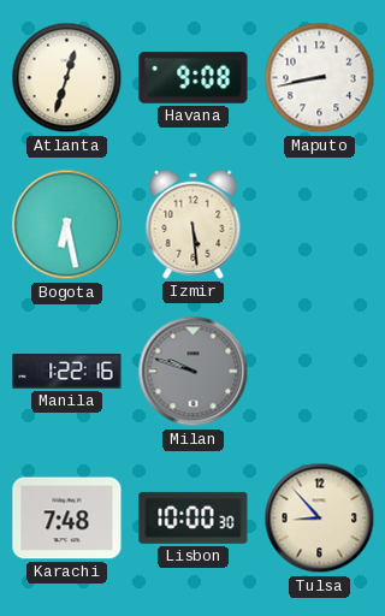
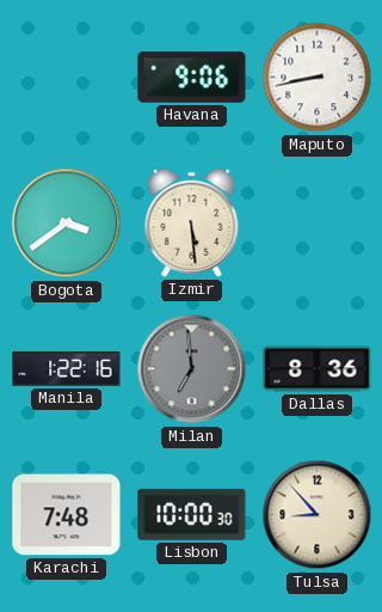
Atlanta: 12:33 -> none (67, 78)
Havana: 9:08 -> 9:06 (192, 78)
Bogota: 6:28 -> 3:39 (67, 224)
Milan: 9:48 -> 6:59 (192, 369)
Dallas: none -> 8:36 (318, 369)
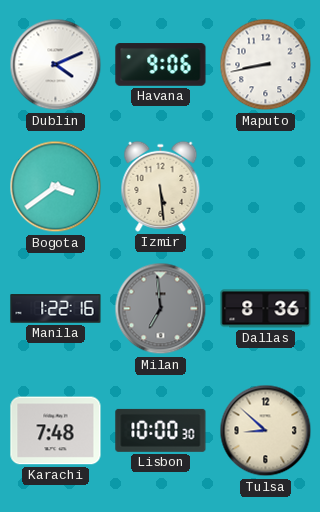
Dublin: none -> 4:11 (56, 65)
Tulsa: 8:53 -> 8:52 (266, 431)
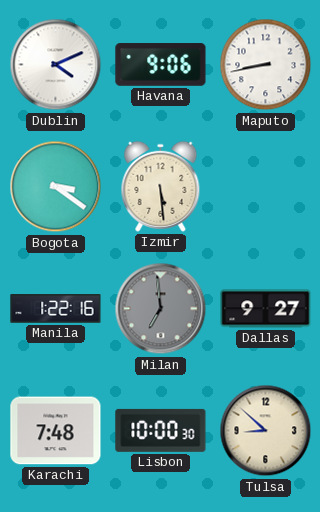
Bogota: 3:39 -> 3:21 (56, 187)
Dallas: 8:36 -> 9:27 (266, 309)
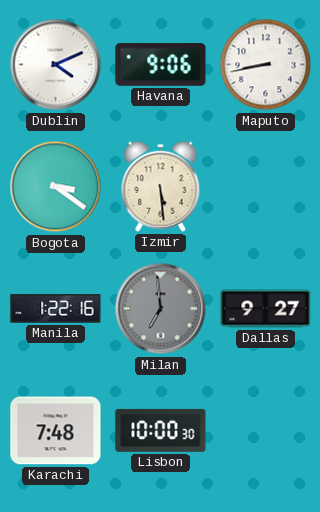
Tulsa: 8:52 -> none (266, 431)
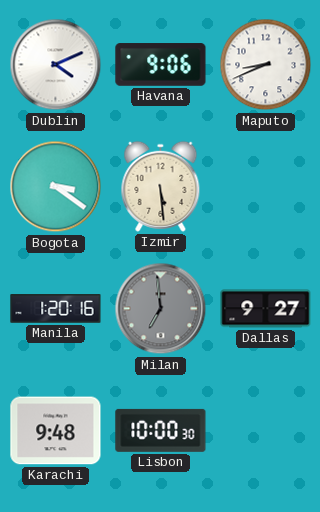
Maputo: 8:43 -> 8:41 (266, 65)
Manila: 1:22 -> 1:20 (56, 309)
Karachi: 7:48 -> 9:48 (56, 431)
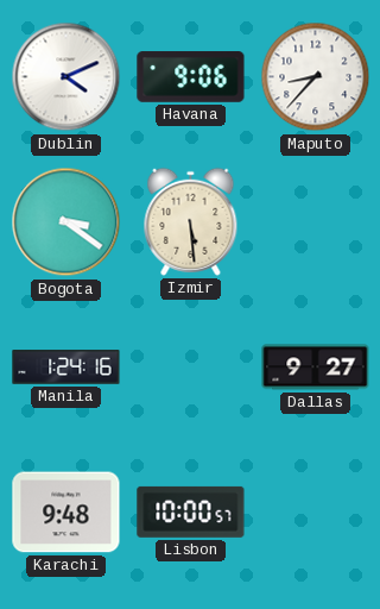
Maputo: 8:41 -> 8:37 (316, 77)
Manila: 1:20 -> 1:24 (66, 368)
Milan: 6:59 -> none (161, 309)
Lisbon: 10:00:30 -> 10:00:57 (191, 511)
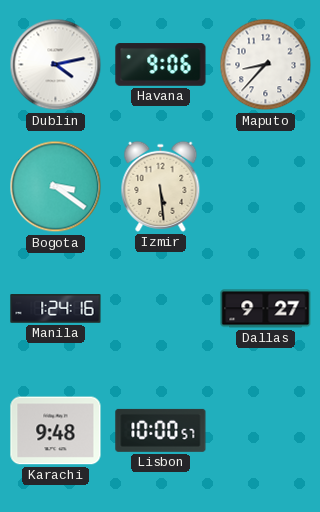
Dublin: 4:11 -> 4:13 (56, 65)
